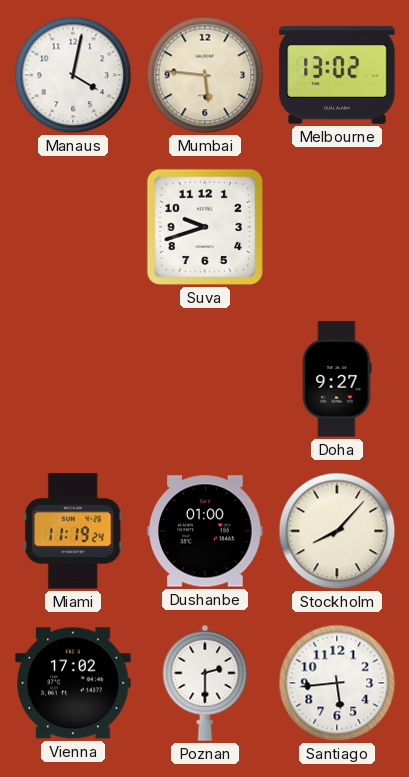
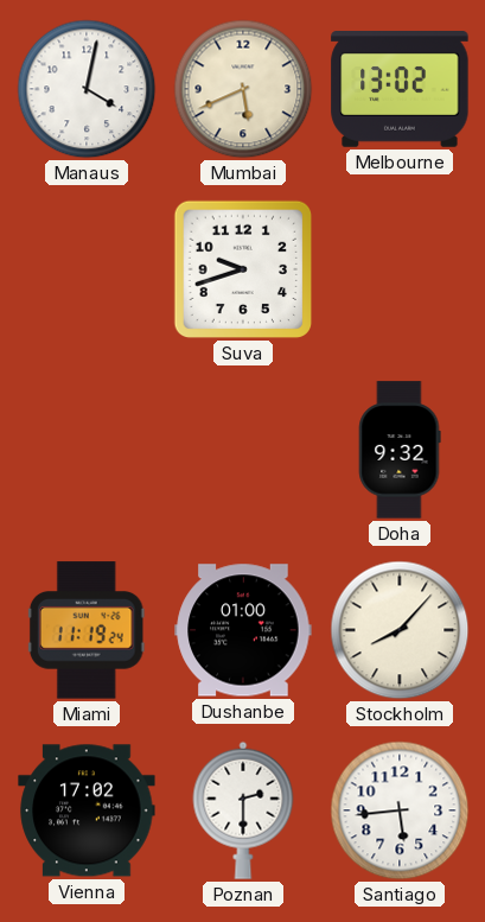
Mumbai: 5:46 -> 5:41 (243, 89)
Doha: 9:27 -> 9:32 (400, 450)
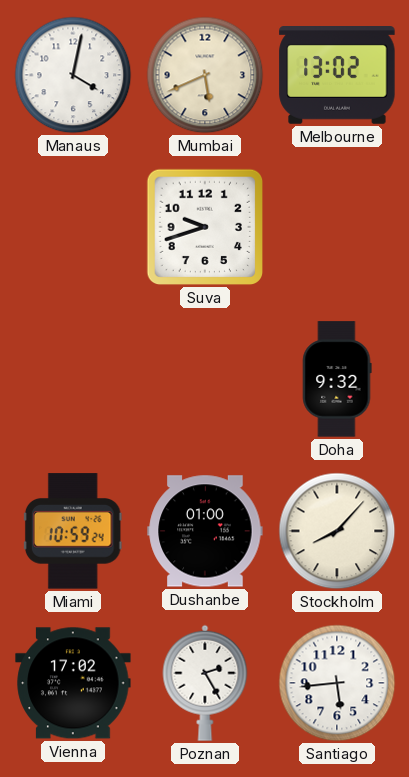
Miami: 11:19 -> 10:59 (73, 531)
Poznan: 2:30 -> 2:25 (205, 683)
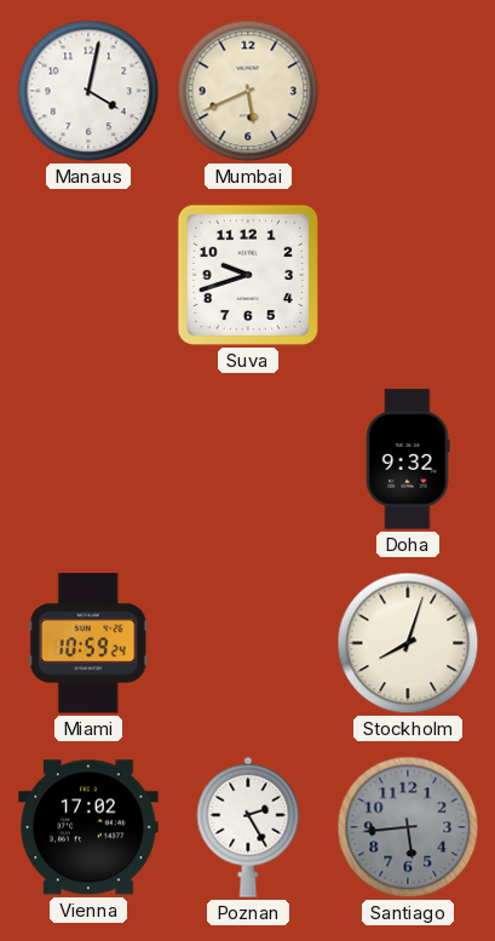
Melbourne: 13:02 -> none (337, 76)
Dushanbe: 01:00 -> none (205, 531)
Stockholm: 8:07 -> 8:03 (408, 643)
Santiago dial: white -> grey (408, 827)
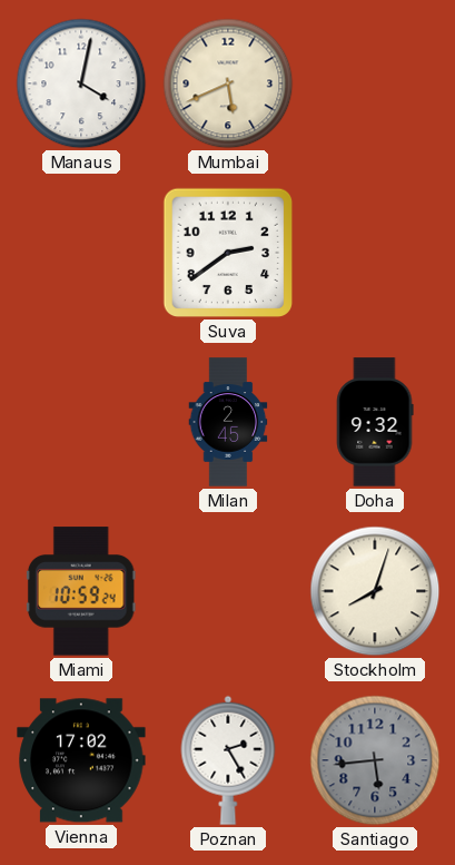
Suva: 9:42 -> 2:39 (228, 253)
Milan: none -> 2:45 (228, 422)
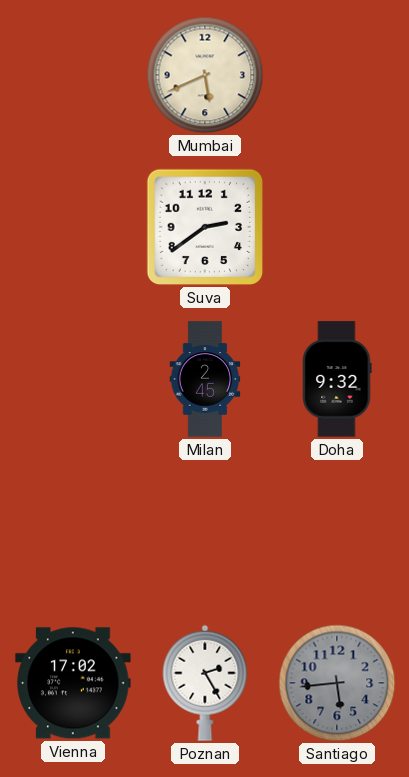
Manaus: 4:02 -> none (81, 83)
Miami: 10:59 -> none (81, 591)
Stockholm: 8:03 -> none (375, 591)
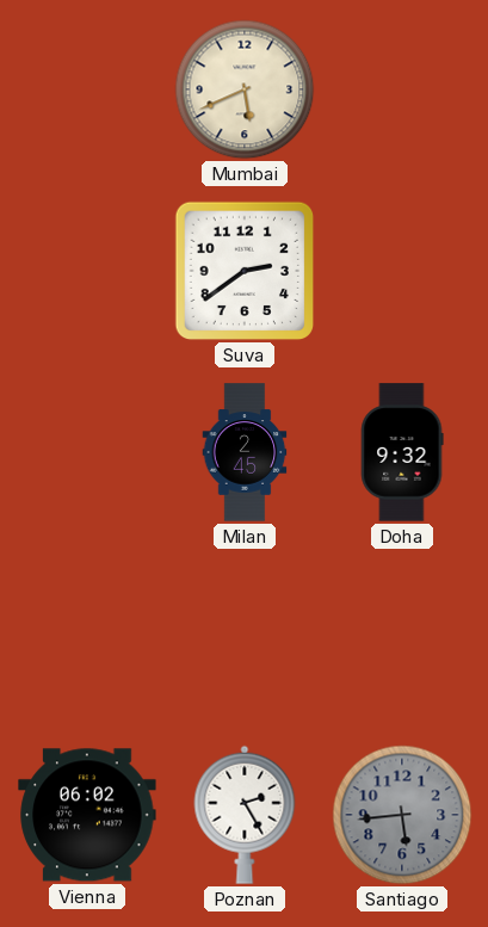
Vienna: 17:02 -> 06:02 (87, 815)
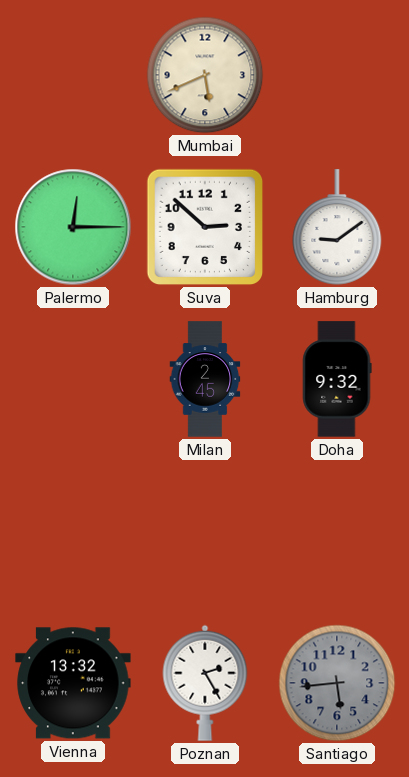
Palermo: none -> 12:15 (73, 227)
Suva: 2:39 -> 2:52 (205, 227)
Hamburg: none -> 9:09 (337, 227)
Vienna: 06:02 -> 13:32 (73, 683)
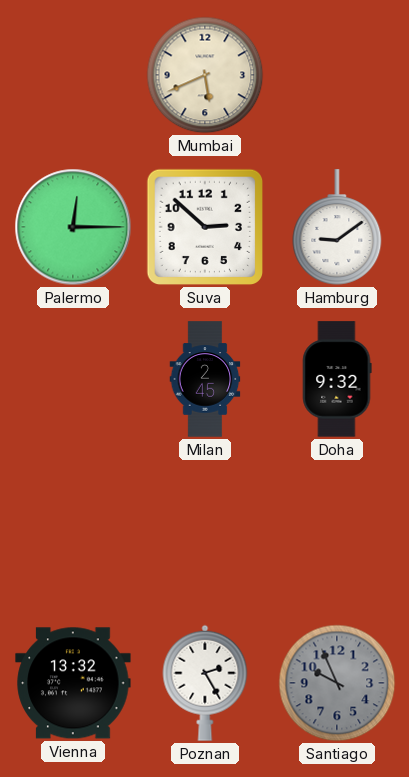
Santiago: 5:44 -> 9:56 (337, 683)
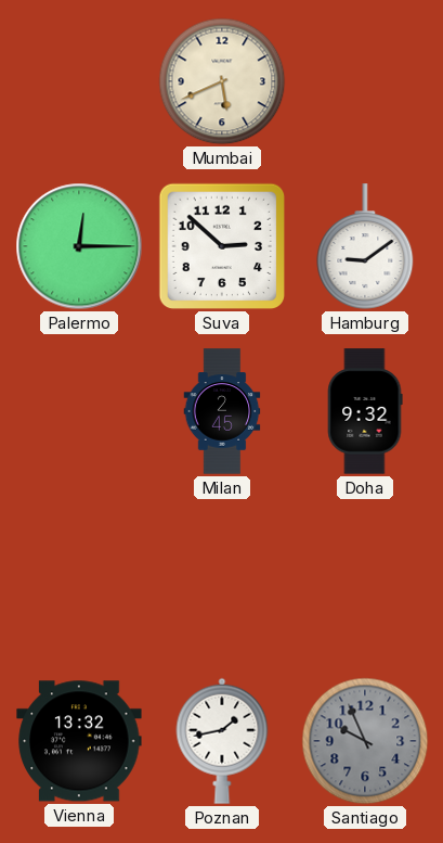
Poznan: 2:25 -> 1:43 (222, 741)
